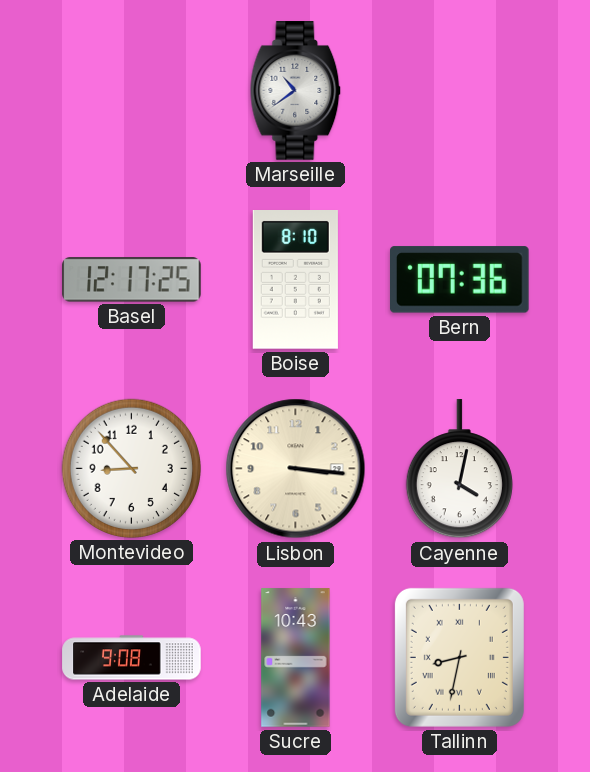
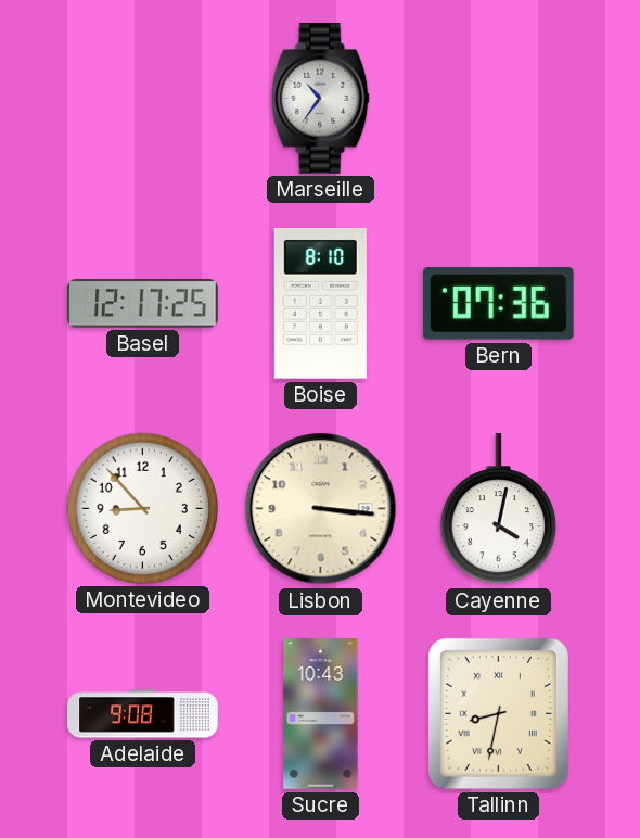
Marseille: 10:39 -> 10:36 (321, 99)
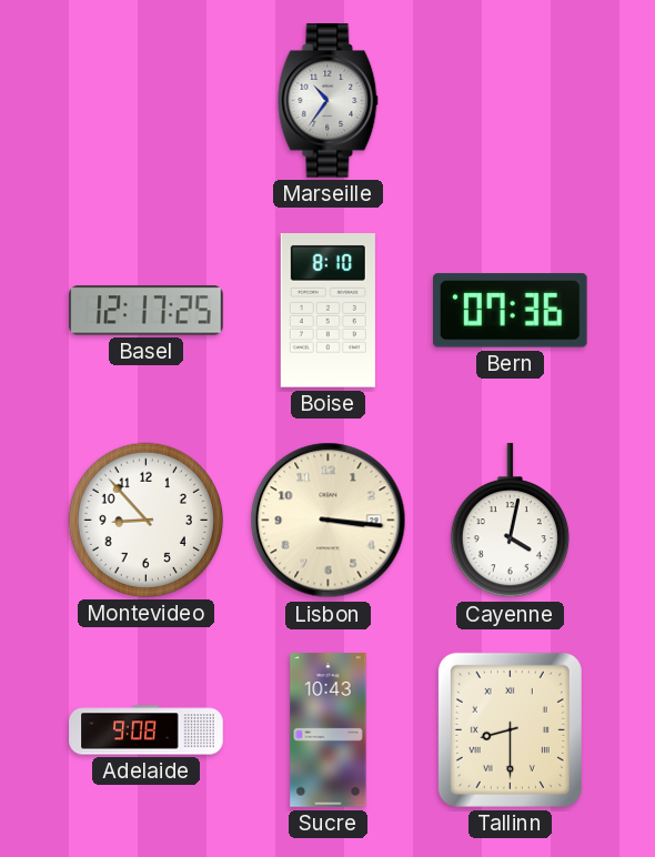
Tallinn: 8:32 -> 8:30 (510, 729)
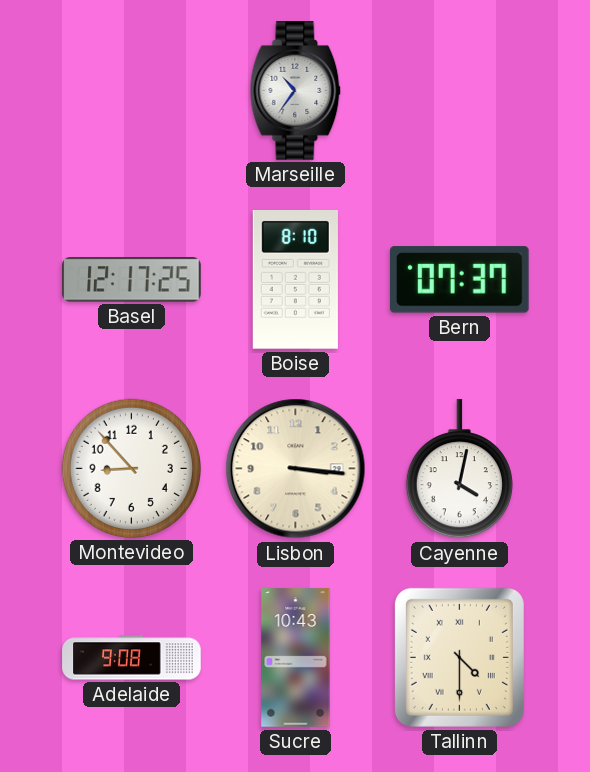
Bern: 07:36 -> 07:37 (460, 280)
Tallinn: 8:30 -> 4:30 (459, 657)
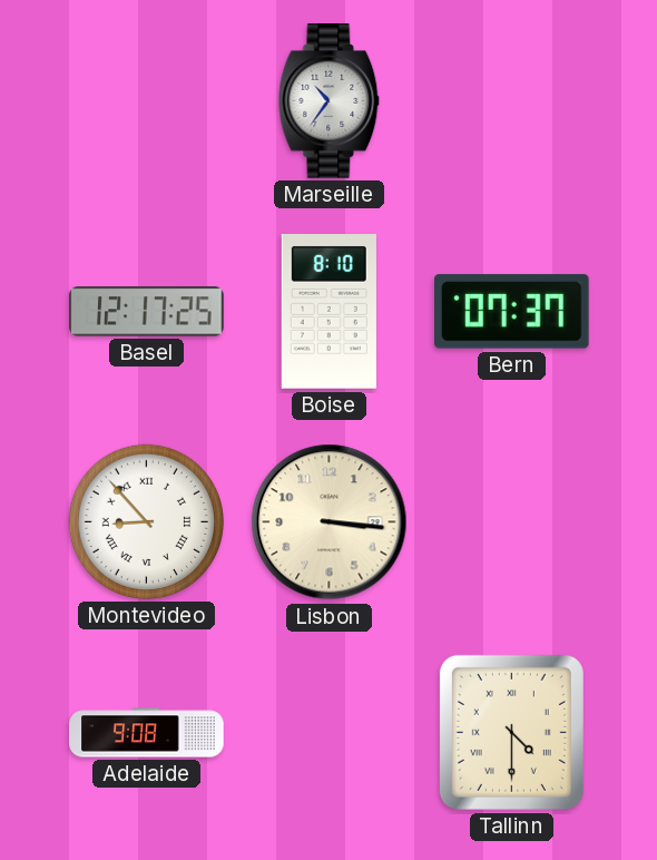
Montevideo numerals: Arabic -> Roman (146, 521)
Cayenne: 4:02 -> none (459, 469)
Sucre: 10:43 -> none (296, 658)
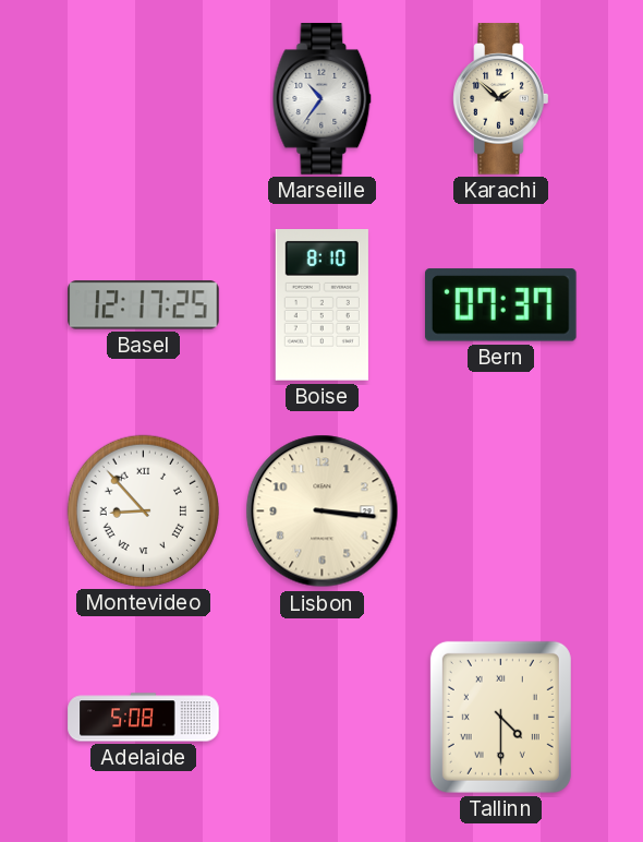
Karachi: none -> 1:52 (501, 99)
Adelaide: 9:08 -> 5:08 (144, 718)
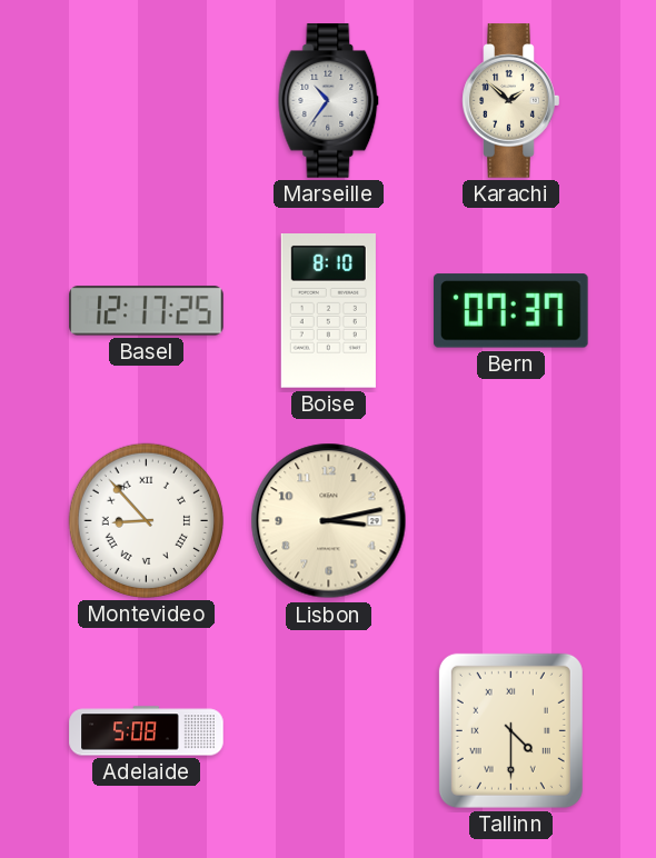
Lisbon: 3:16 -> 3:13 (329, 521)
